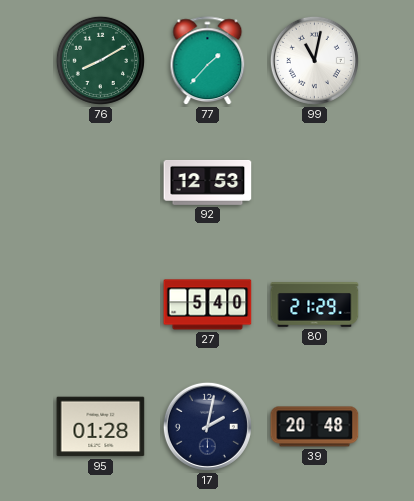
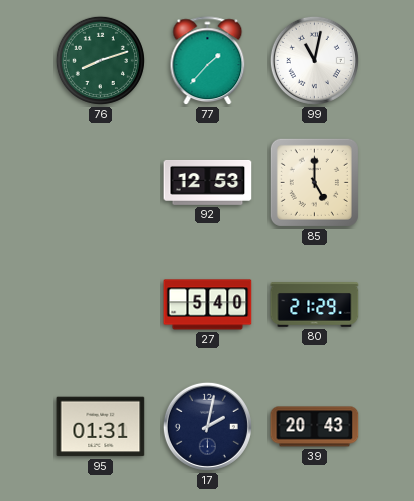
76: 8:10 -> 8:12 (100, 60)
85: none -> 5:00 (314, 182)
95: 01:28 -> 01:31 (101, 427)
39: 20:48 -> 20:43 (315, 427)
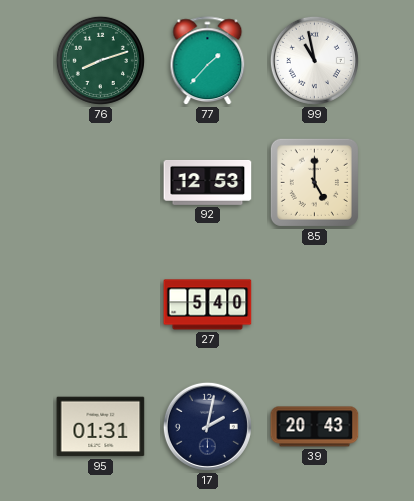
99: 11:02 -> 10:58 (314, 60)
80: 21:29 -> none (315, 305)
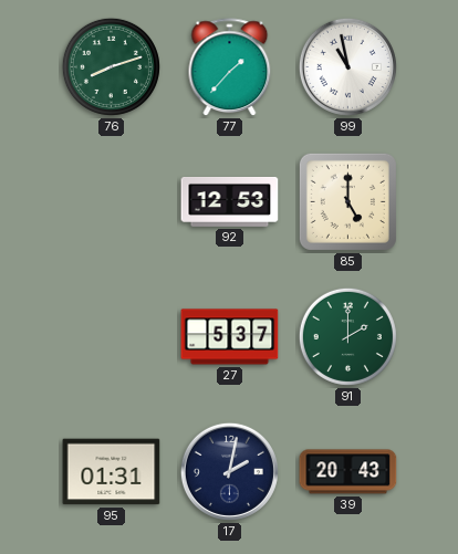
27: 5:40 -> 5:37 (230, 337)
91: none -> 2:00 (347, 336)
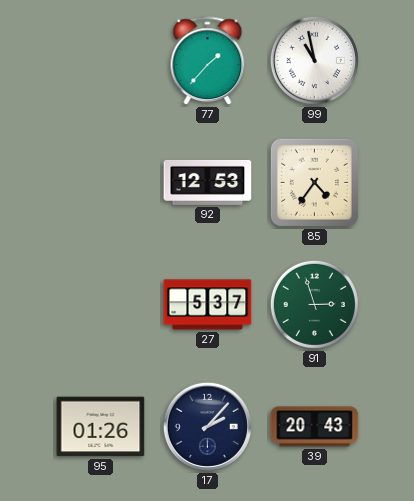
76: 8:12 -> none (111, 66)
85: 5:00 -> 4:36 (314, 182)
91: 2:00 -> 2:57 (314, 304)
95: 01:31 -> 01:26 (101, 427)
17: 2:02 -> 2:07 (207, 426)
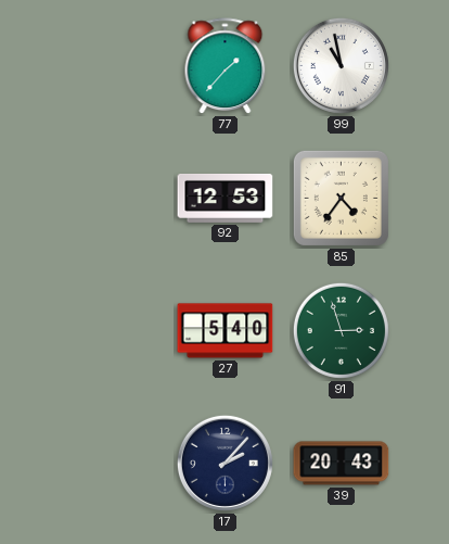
27: 5:37 -> 5:40 (226, 331)
95: 01:26 -> none (101, 427)
